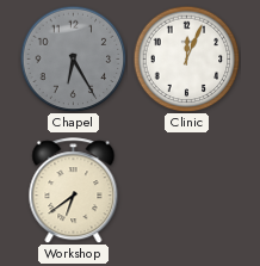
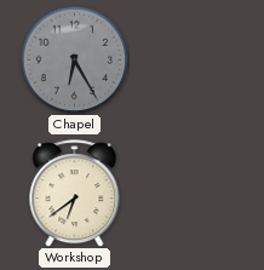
Clinic: 12:04 -> none (186, 58)
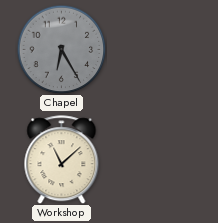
Workshop: 6:39 -> 11:08 (62, 160)
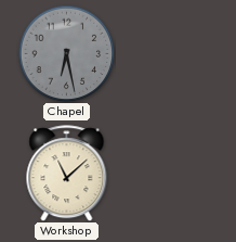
Chapel: 6:25 -> 6:28 (66, 53)
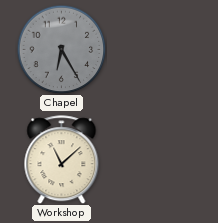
Chapel: 6:28 -> 6:25 (61, 49)
